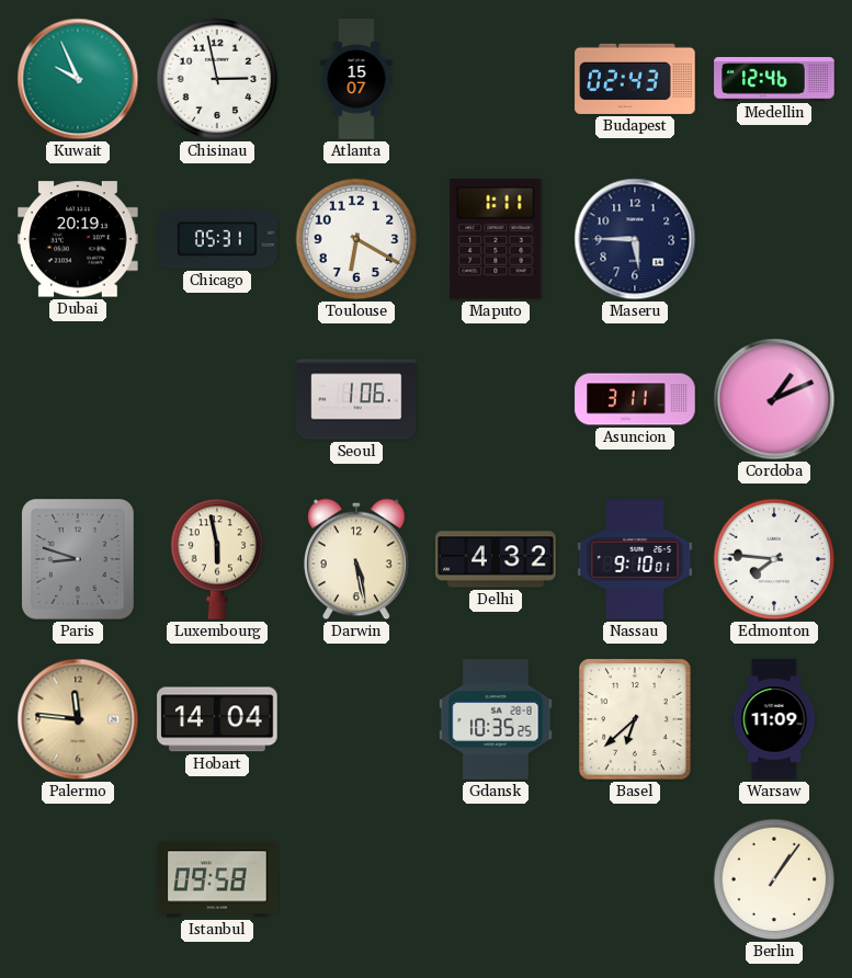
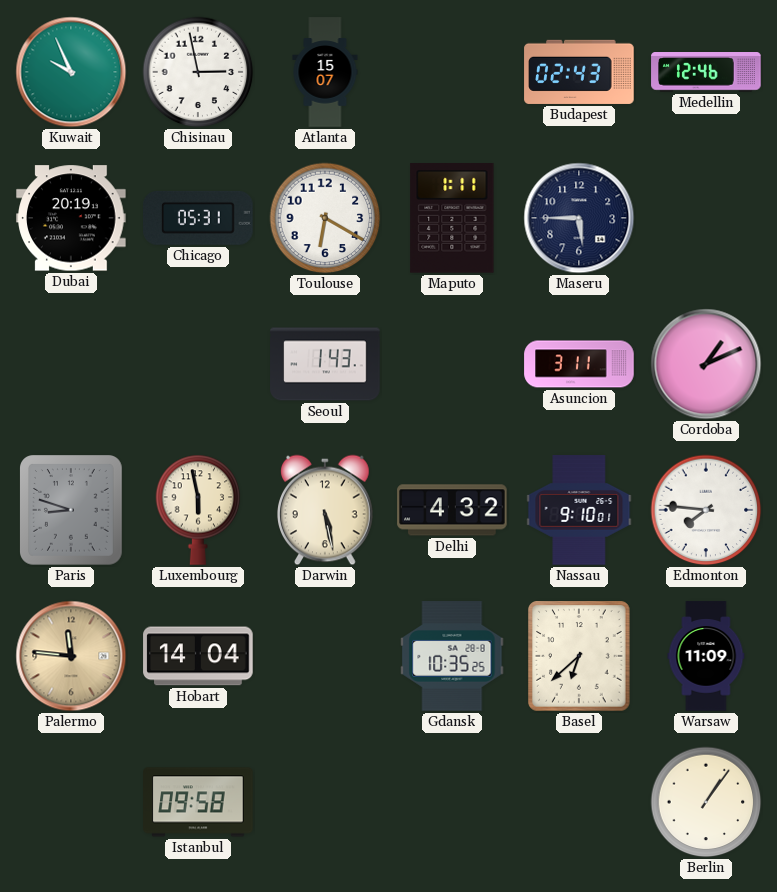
Seoul: 1:06 -> 1:43 (325, 364)
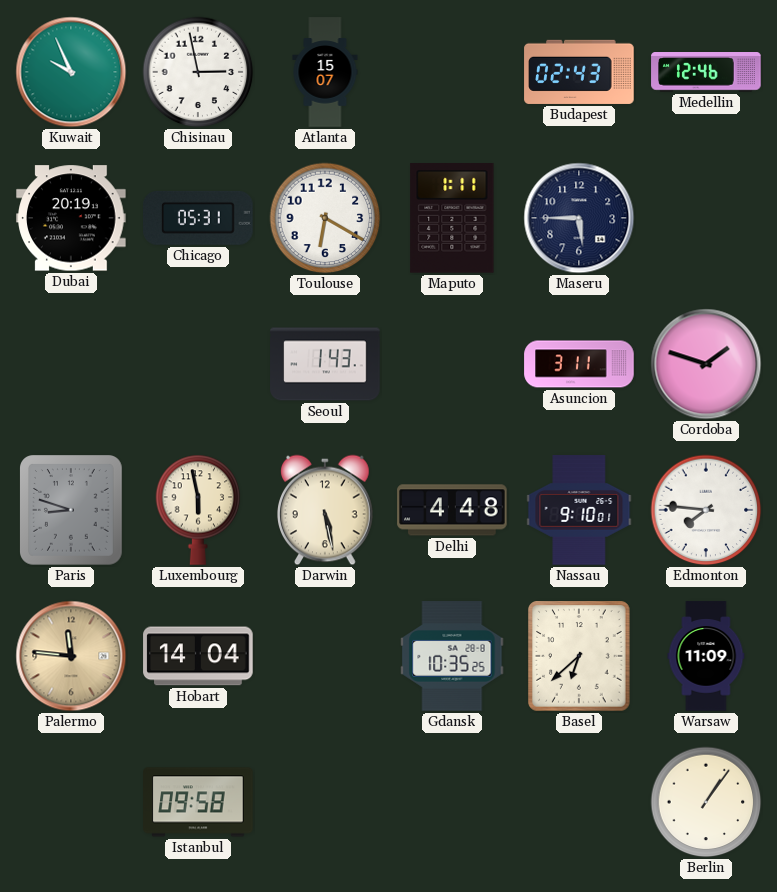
Cordoba: 1:11 -> 1:48 (706, 364)
Delhi: 4:32 -> 4:48 (452, 510)
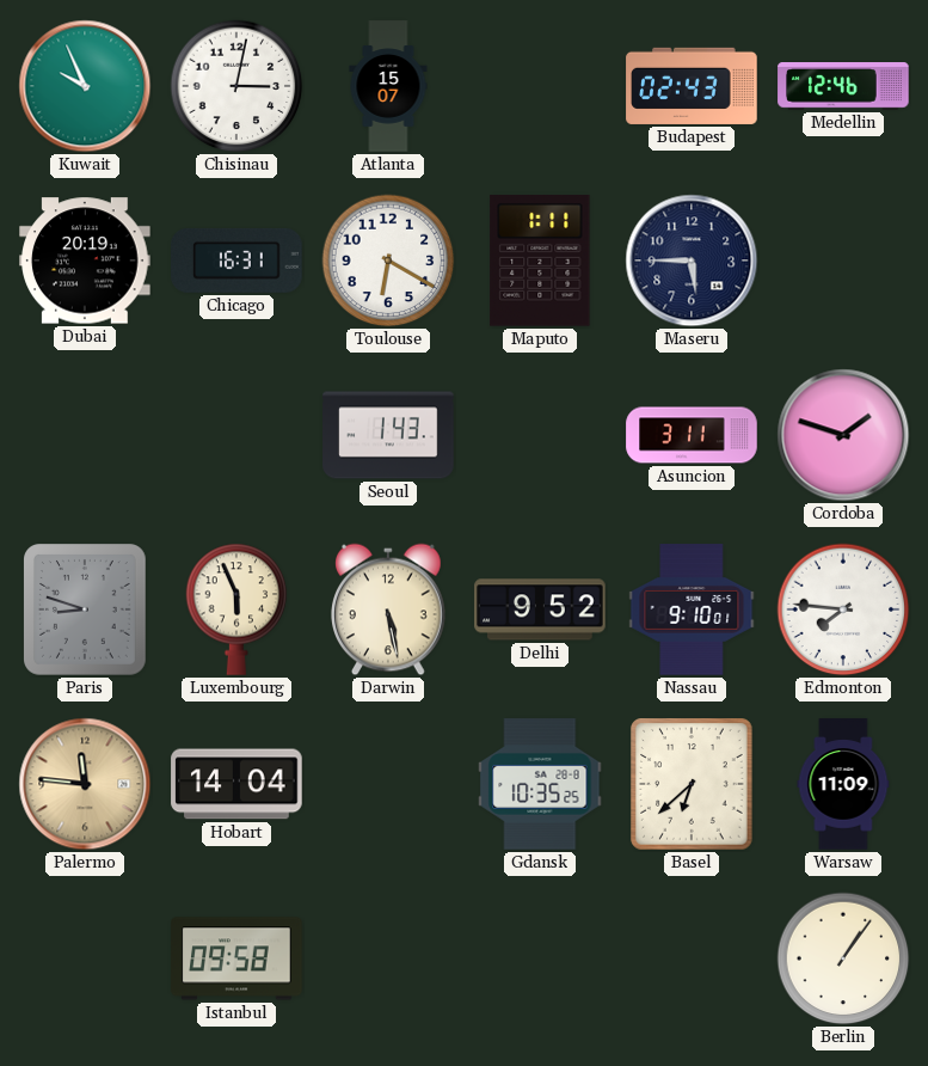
Chisinau: 2:58 -> 3:02 (236, 86)
Chicago: 05:31 -> 16:31 (236, 261)
Luxembourg: 5:58 -> 5:56 (236, 609)
Delhi: 4:48 -> 9:52 (540, 609)
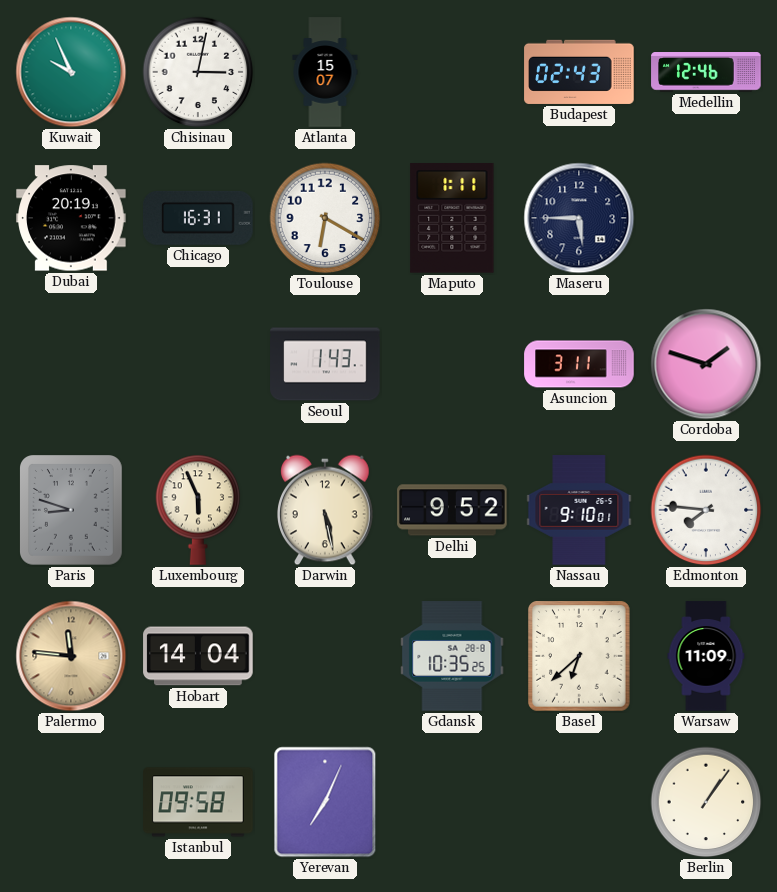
Yerevan: none -> 7:04 (325, 802)
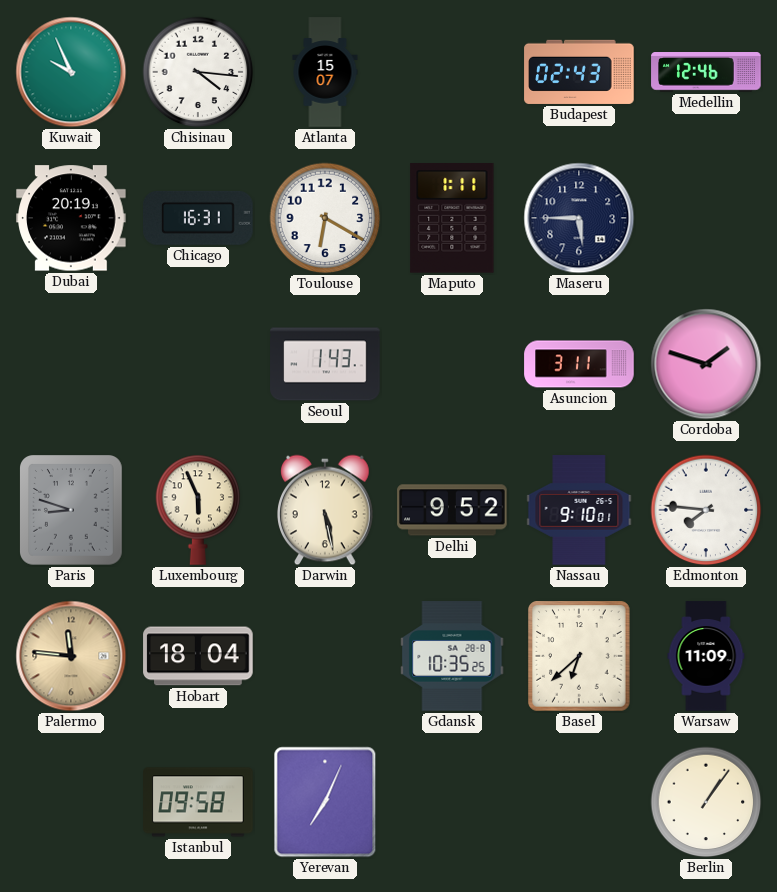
Chisinau: 3:02 -> 4:16 (198, 72)
Hobart: 14:04 -> 18:04 (198, 656)
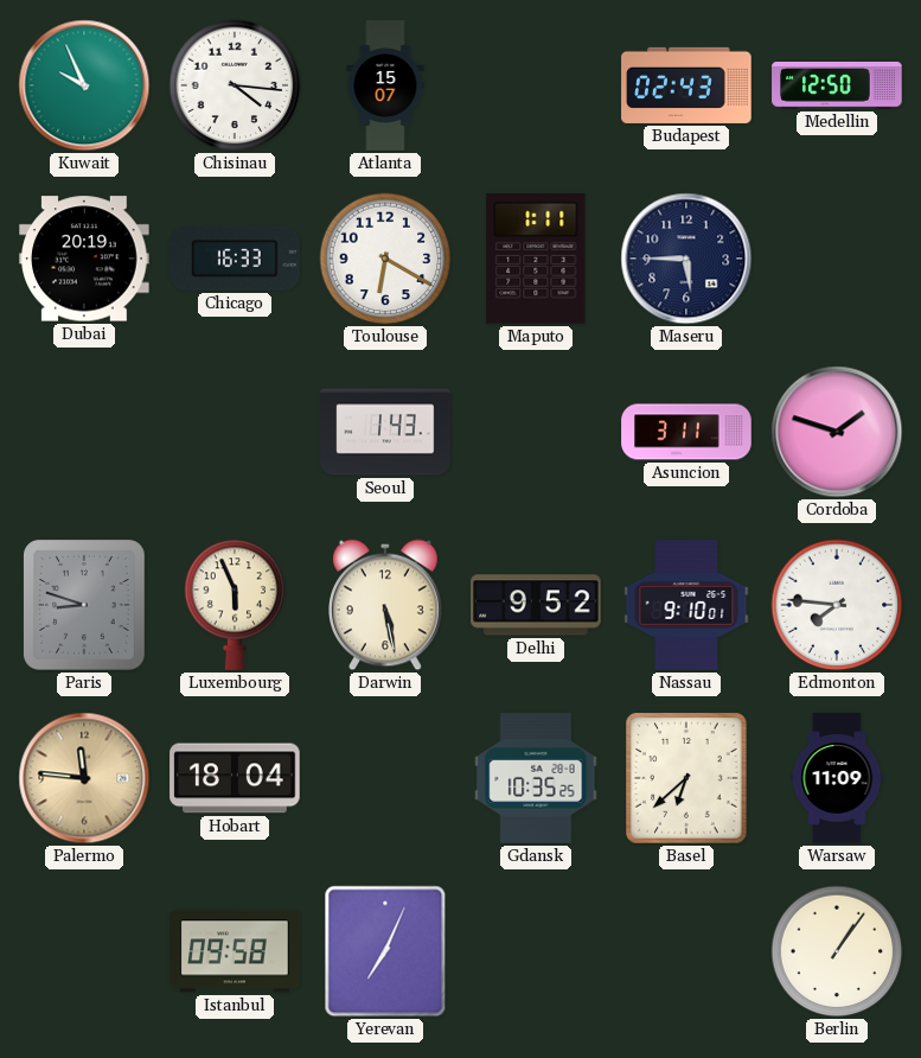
Medellin: 12:46 -> 12:50 (837, 87)
Chicago: 16:31 -> 16:33 (235, 259)
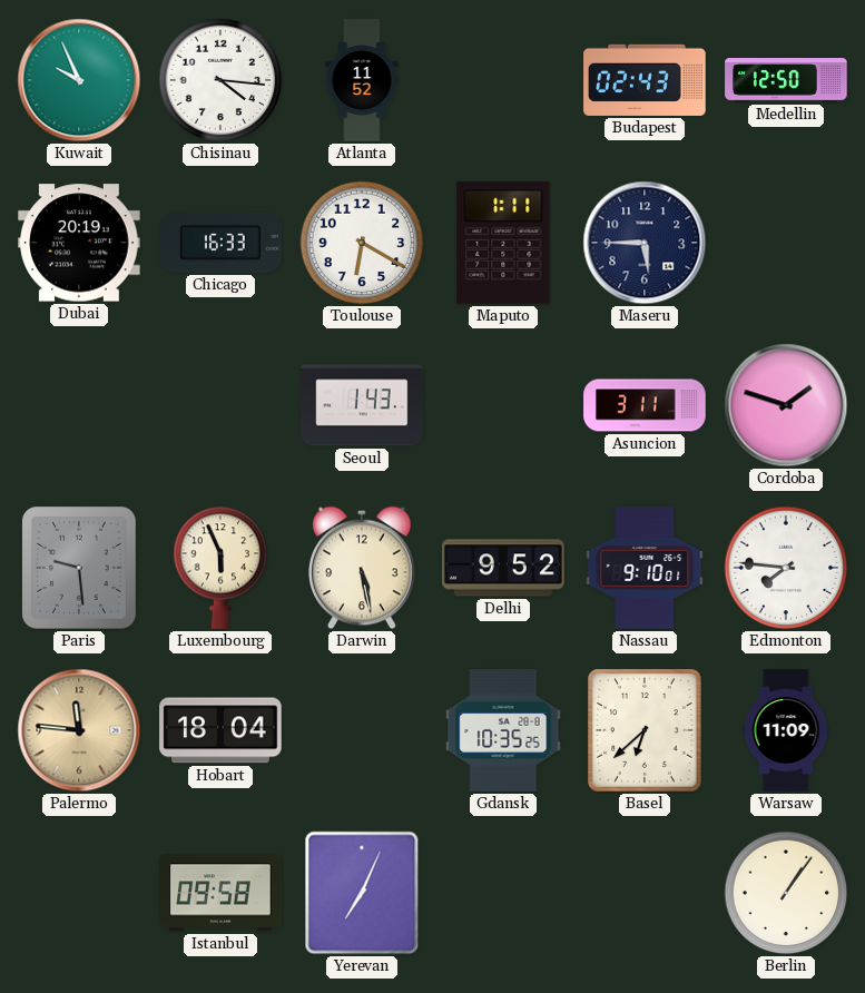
Atlanta: 15:07 -> 11:52 (362, 80)
Paris: 8:48 -> 9:29 (80, 569)
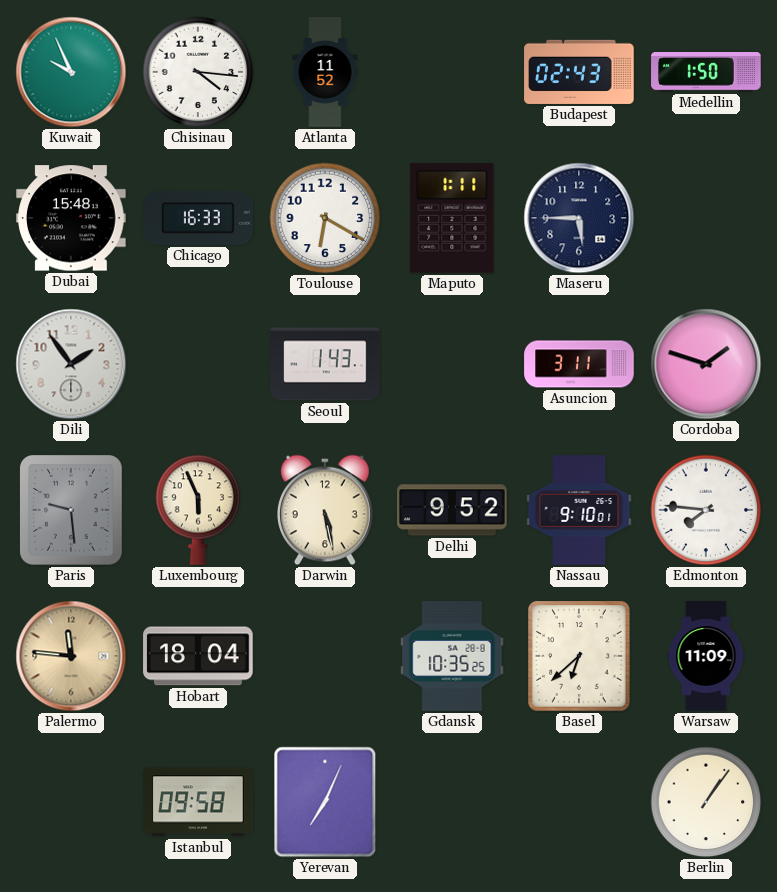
Medellin: 12:50 -> 1:50 (706, 73)
Dubai: 20:19 -> 15:48 (71, 218)
Dili: none -> 1:54 (71, 364)
